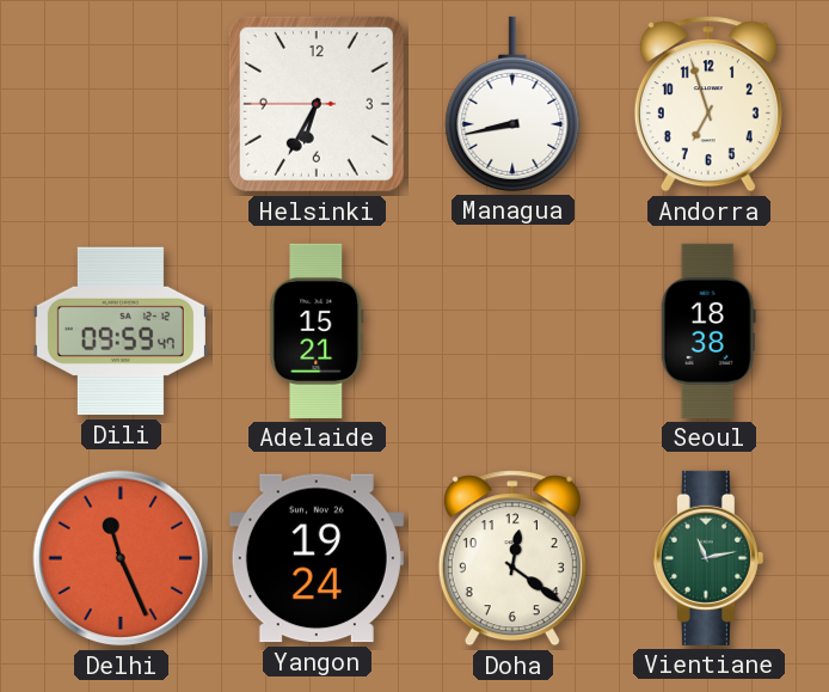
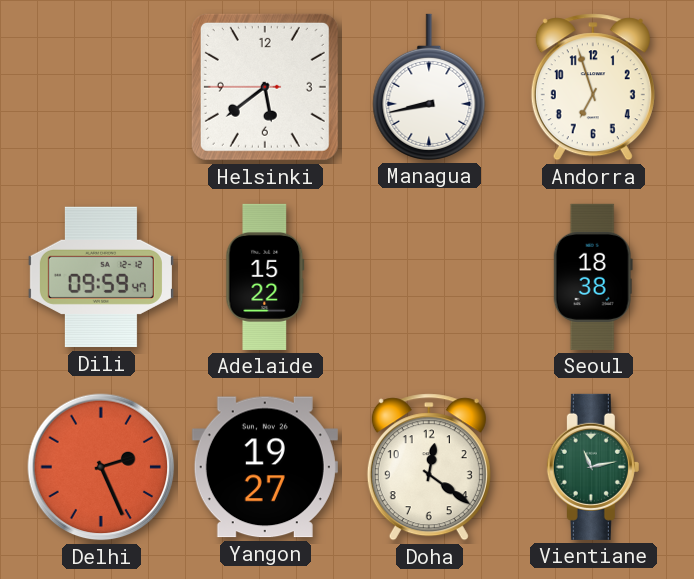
Helsinki: 6:34 -> 5:38 (265, 87)
Adelaide: 15:21 -> 15:22 (265, 277)
Delhi: 11:26 -> 2:26 (101, 467)
Yangon: 19:24 -> 19:27 (265, 467)
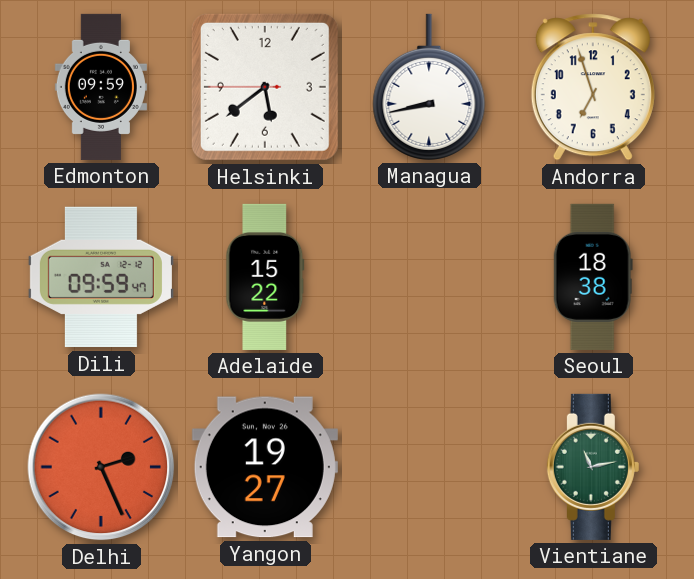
Edmonton: none -> 09:59 (101, 87)
Doha: 12:21 -> none (429, 467)
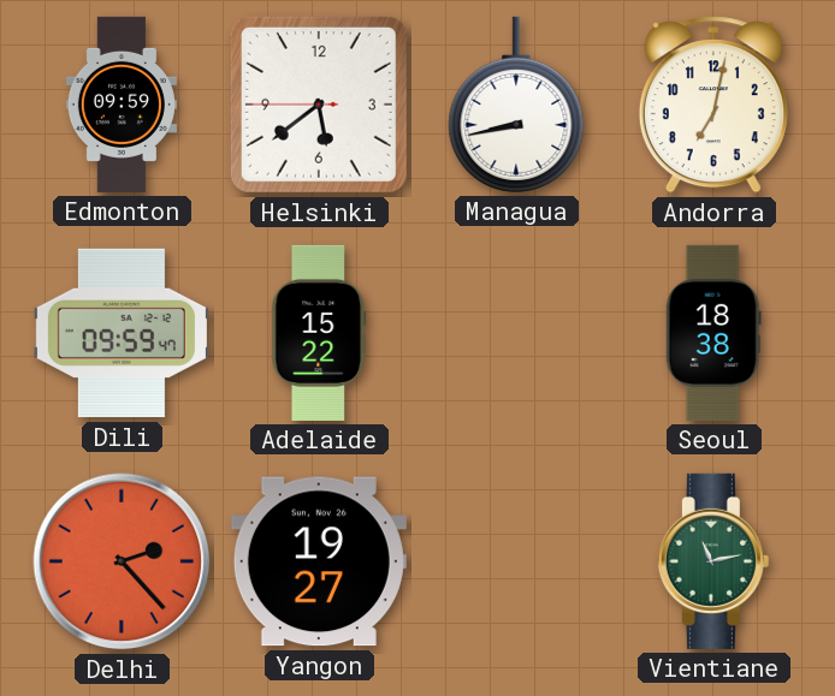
Andorra: 6:57 -> 7:02 (713, 105)
Delhi: 2:26 -> 2:23 (122, 561)
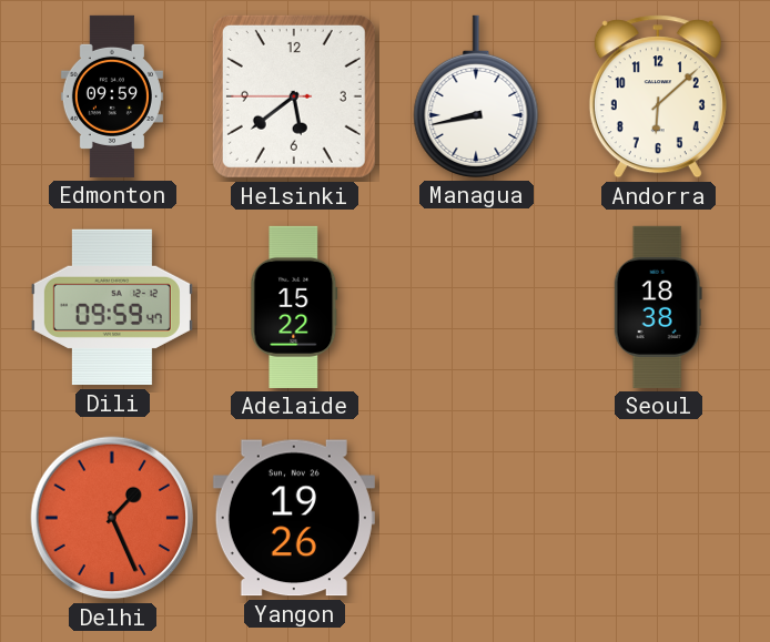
Andorra: 7:02 -> 6:08 (658, 96)
Delhi: 2:23 -> 1:26 (112, 518)
Yangon: 19:27 -> 19:26 (294, 518)
Vientiane: 11:13 -> none (713, 561)
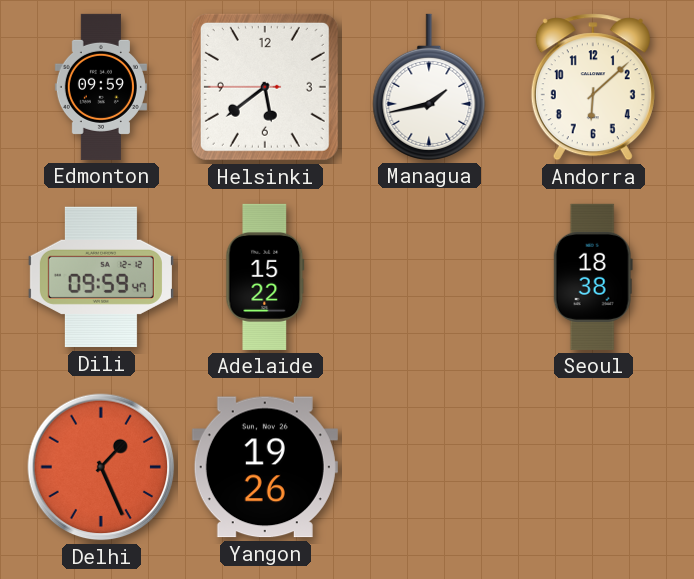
Managua: 8:43 -> 1:43 (429, 87)
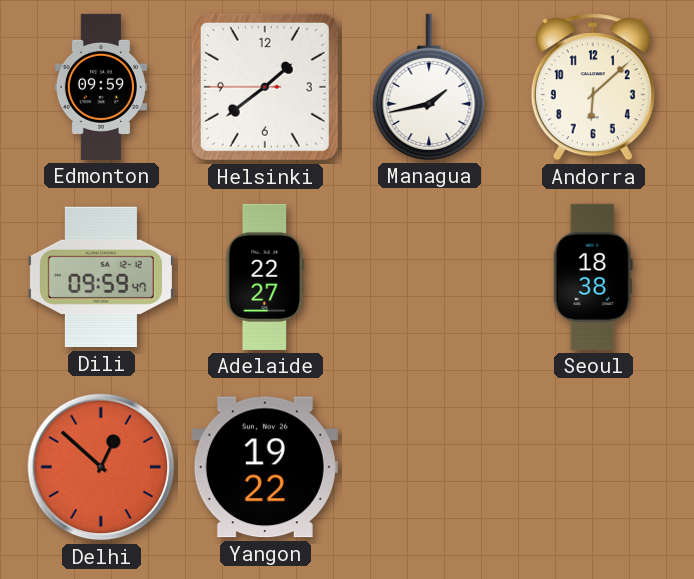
Helsinki: 5:38 -> 1:38 (265, 87)
Adelaide: 15:22 -> 22:27 (265, 277)
Delhi: 1:26 -> 12:52 (101, 467)
Yangon: 19:26 -> 19:22 (265, 467)
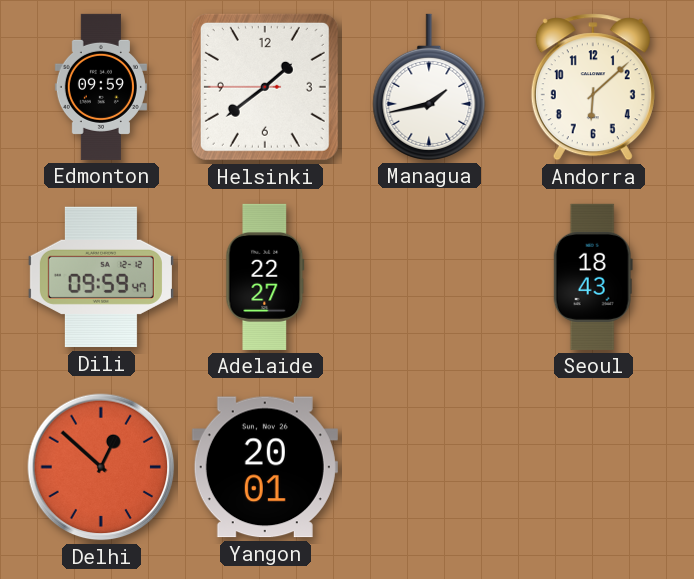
Seoul: 18:38 -> 18:43 (593, 277)
Yangon: 19:22 -> 20:01 (265, 467)
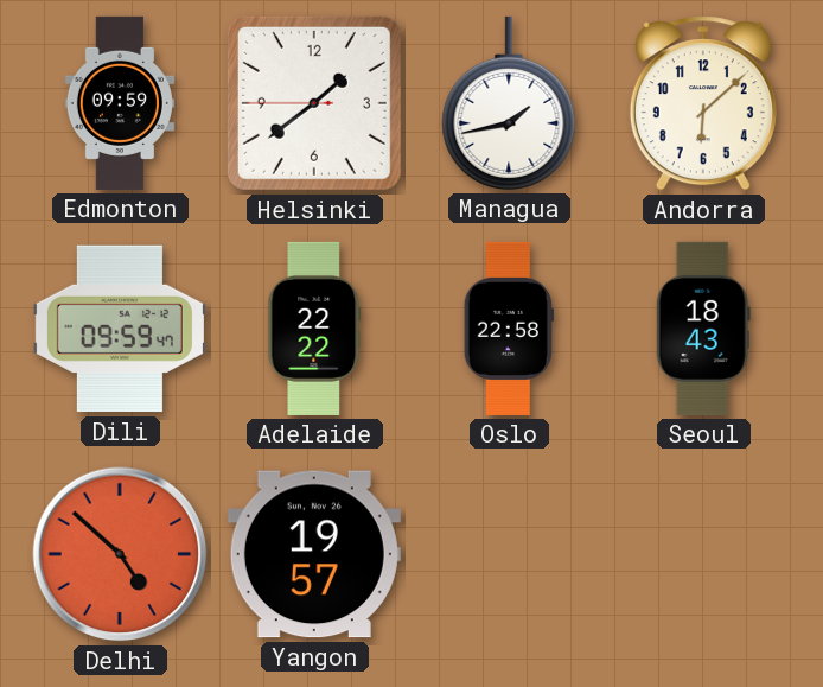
Adelaide: 22:27 -> 22:22 (314, 329)
Oslo: none -> 22:58 (509, 329)
Delhi: 12:52 -> 4:52 (120, 554)
Yangon: 20:01 -> 19:57 (314, 554)
